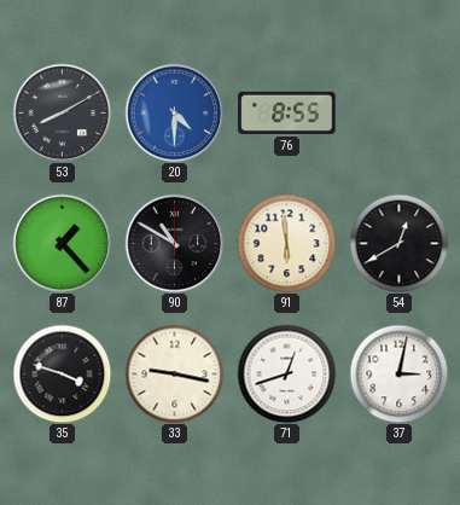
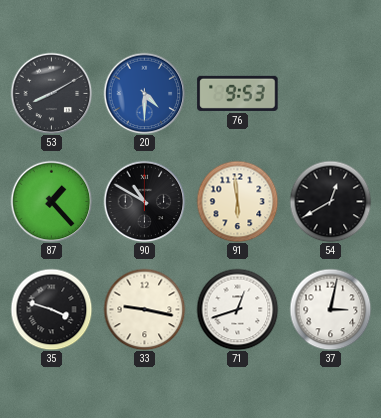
76: 8:55 -> 9:53 (238, 93)
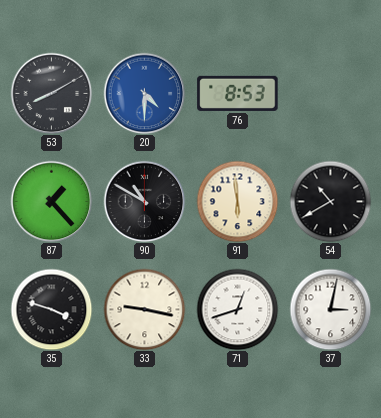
76: 9:53 -> 8:53 (238, 93)
54: 12:40 -> 10:40 (330, 201)
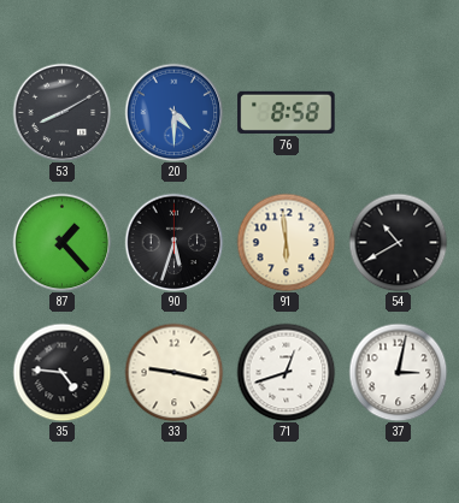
76: 8:53 -> 8:58 (287, 112)
90: 10:50 -> 5:33 (173, 242)
35: 3:48 -> 4:46 (61, 372)
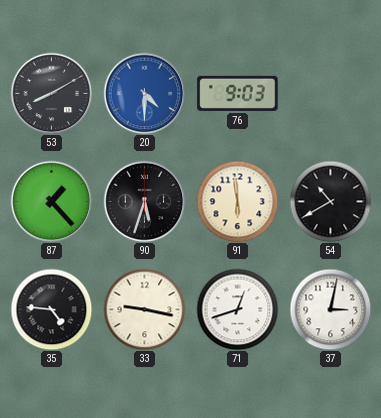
76: 8:58 -> 9:03 (238, 93)
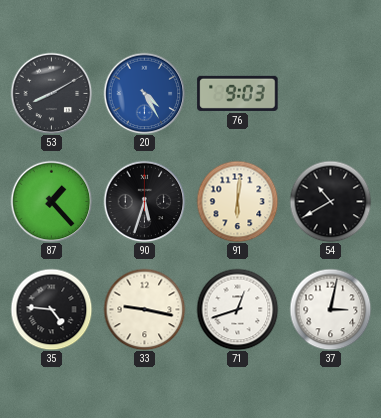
20: 4:30 -> 4:25 (144, 93)
91: 5:59 -> 6:01 (237, 201)
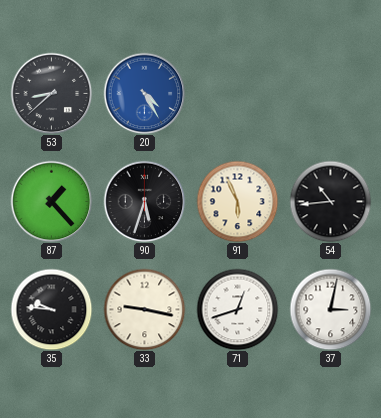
53: 8:10 -> 8:38 (51, 93)
76: 9:03 -> none (238, 93)
91: 6:01 -> 5:56 (237, 201)
54: 10:40 -> 10:44 (330, 201)
35: 4:46 -> 9:46 (51, 309)
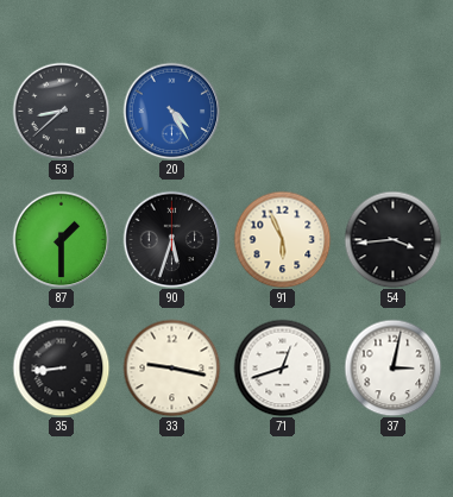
87: 1:23 -> 1:30 (61, 239)
54: 10:44 -> 3:44 (392, 239)
35: 9:46 -> 8:44 (61, 367)
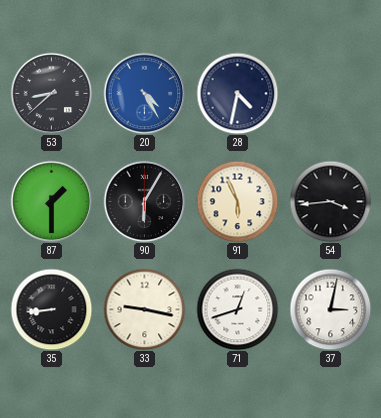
28: none -> 4:32 (237, 93)
90: 5:33 -> 6:05 (144, 201)
